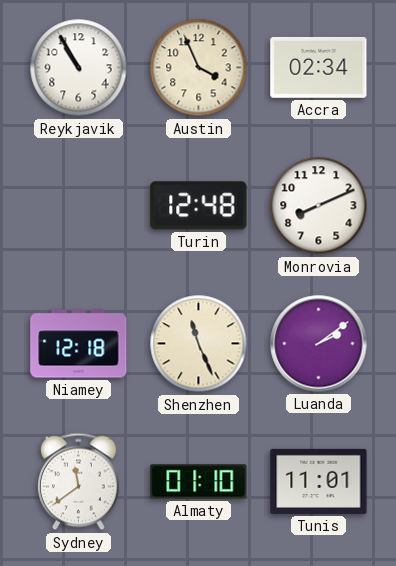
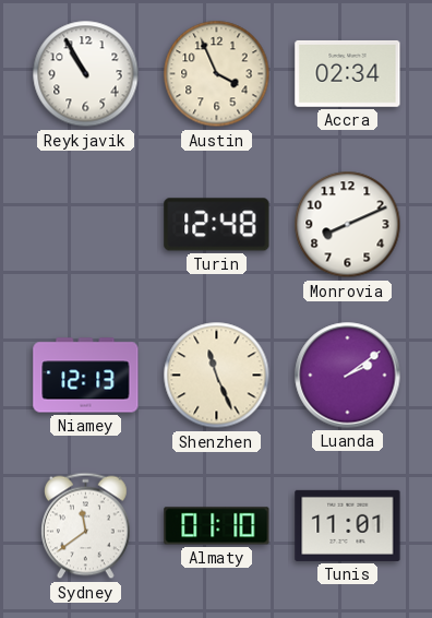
Niamey: 12:18 -> 12:13 (86, 376)
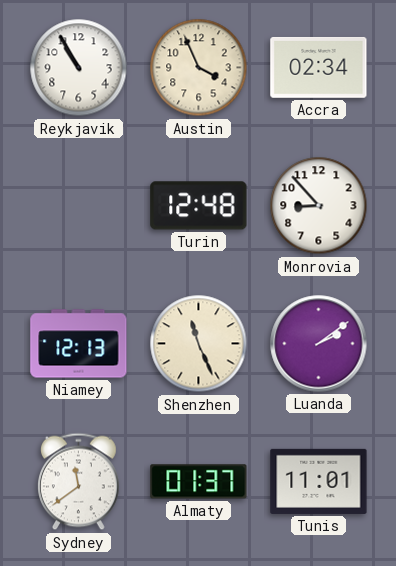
Monrovia: 8:11 -> 8:53 (319, 206)
Almaty: 01:10 -> 01:37 (199, 482)
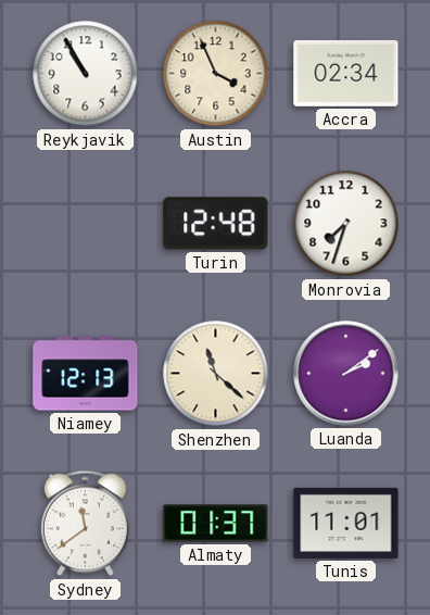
Monrovia: 8:53 -> 7:33 (346, 224)
Shenzhen: 11:26 -> 11:22 (216, 374)
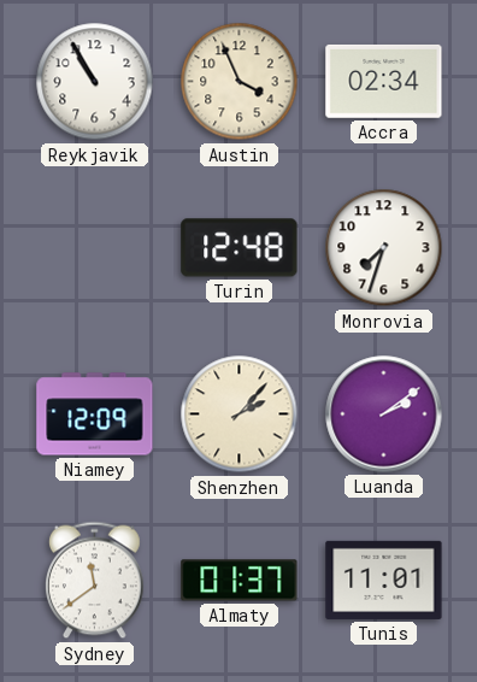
Niamey: 12:13 -> 12:09 (95, 415)
Shenzhen: 11:22 -> 2:07 (240, 415)
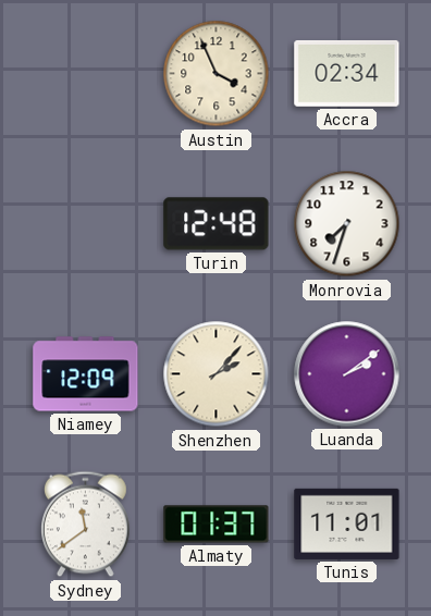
Reykjavik: 10:55 -> none (95, 82)
